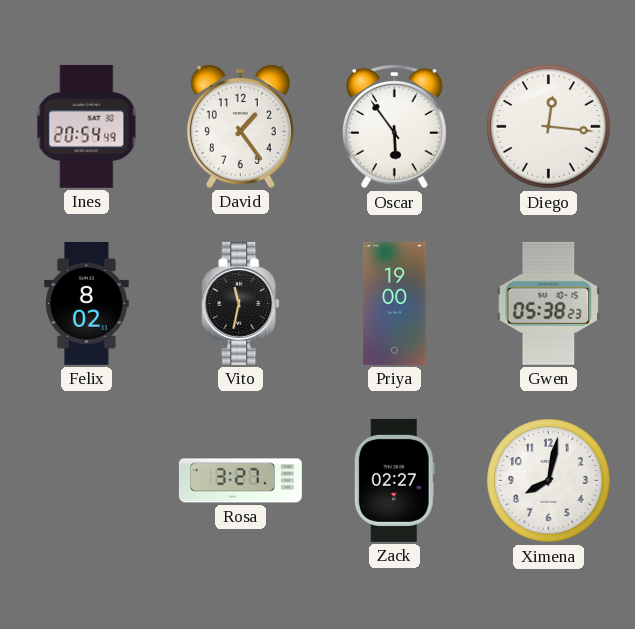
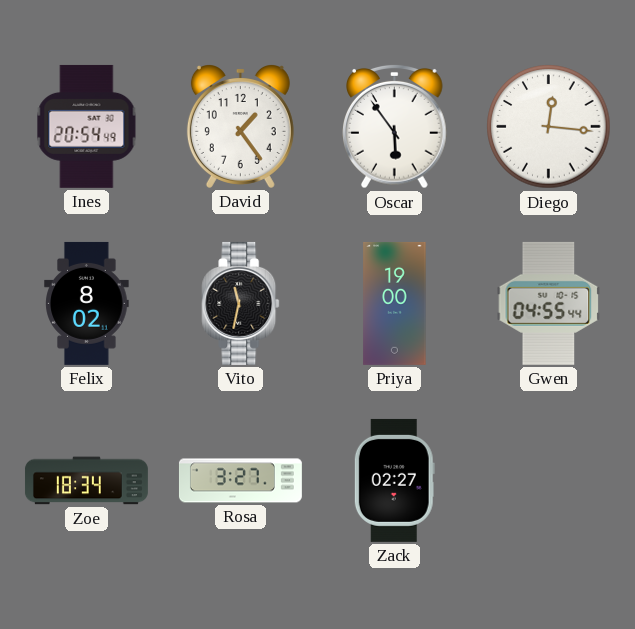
Gwen: 05:38 -> 04:55 (549, 303)
Zoe: none -> 18:34 (86, 481)
Ximena: 8:02 -> none (549, 481)
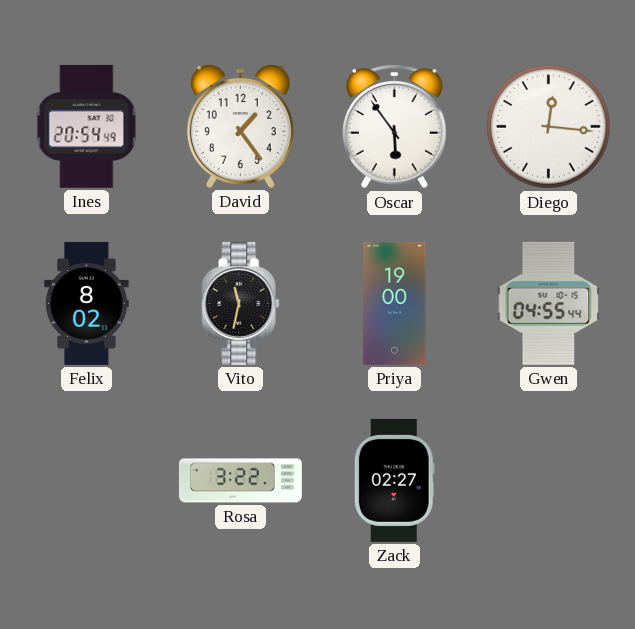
Zoe: 18:34 -> none (86, 481)
Rosa: 3:27 -> 3:22 (240, 481)
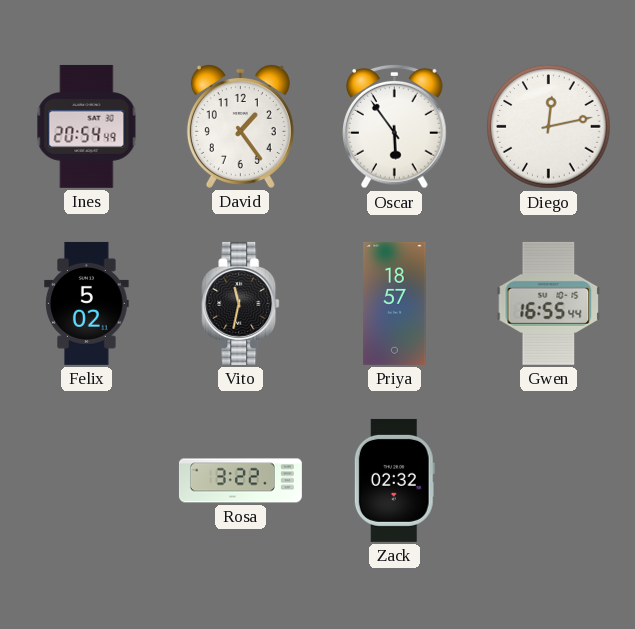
Diego: 12:16 -> 12:13 (549, 127)
Felix: 8:02 -> 5:02 (87, 303)
Priya: 19:00 -> 18:57 (395, 303)
Gwen: 04:55 -> 16:55 (549, 303)
Zack: 02:27 -> 02:32 (394, 480)
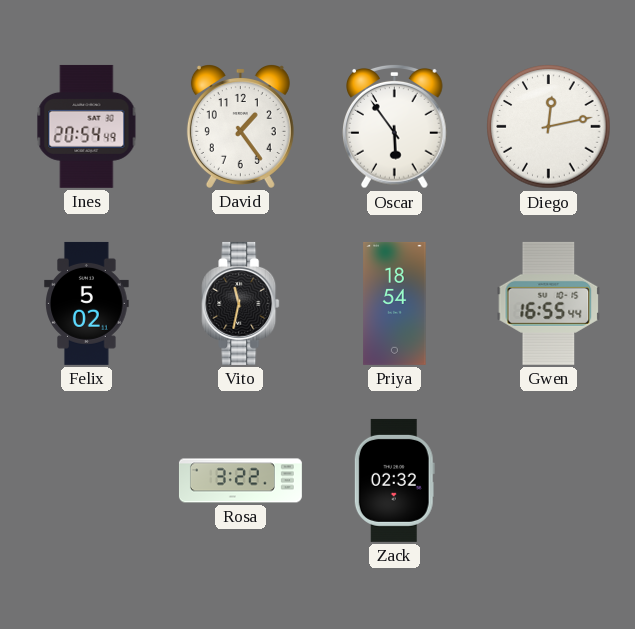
Priya: 18:57 -> 18:54 (395, 303)
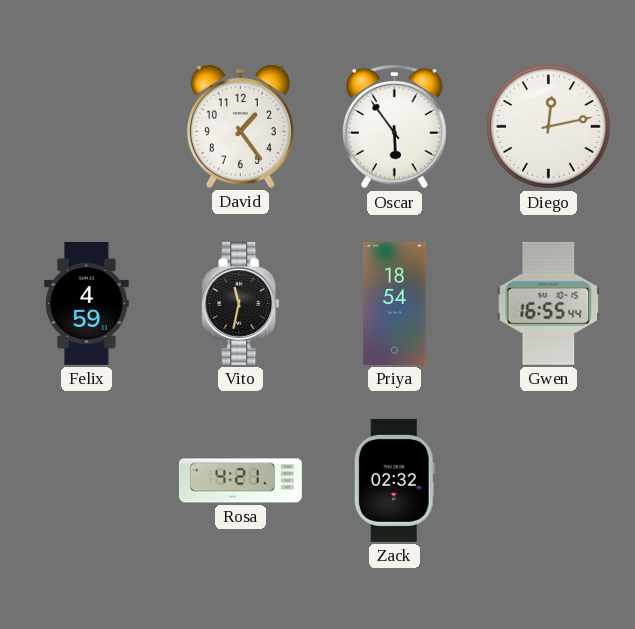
Ines: 20:54 -> none (87, 126)
Felix: 5:02 -> 4:59 (87, 303)
Rosa: 3:22 -> 4:21 (240, 481)
